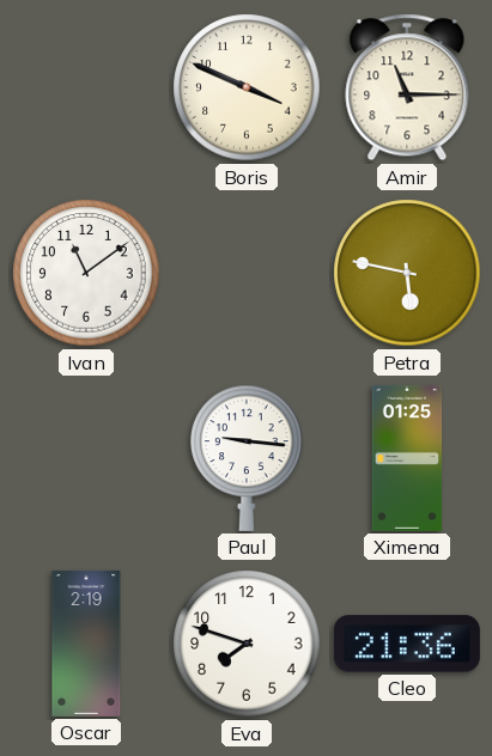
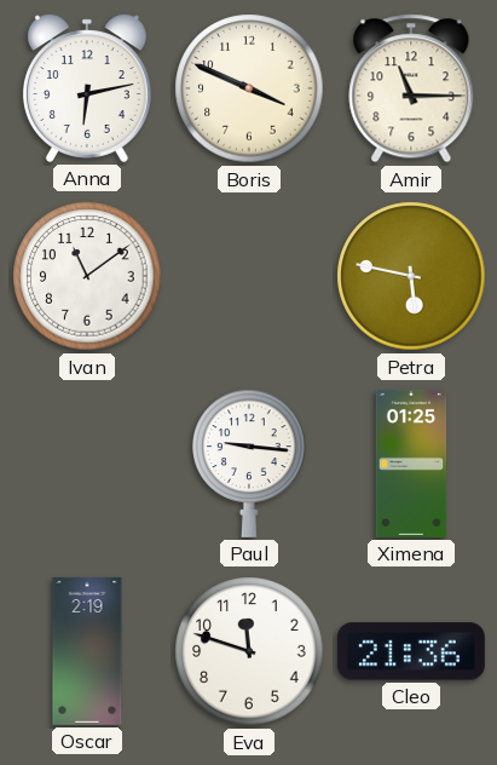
Anna: none -> 6:13 (87, 88)
Eva: 7:48 -> 11:48 (249, 651)
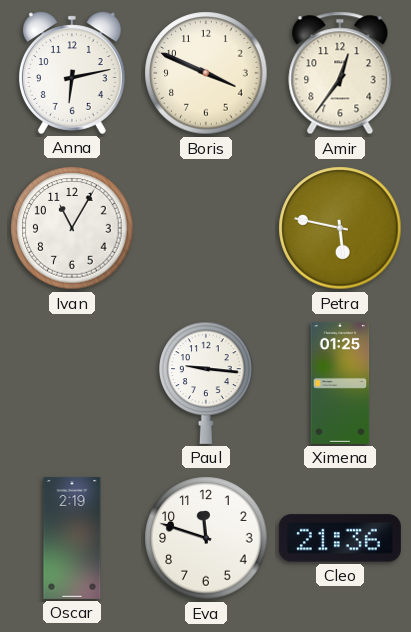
Amir: 11:15 -> 12:36 (340, 73)
Ivan: 11:09 -> 11:05 (72, 228)
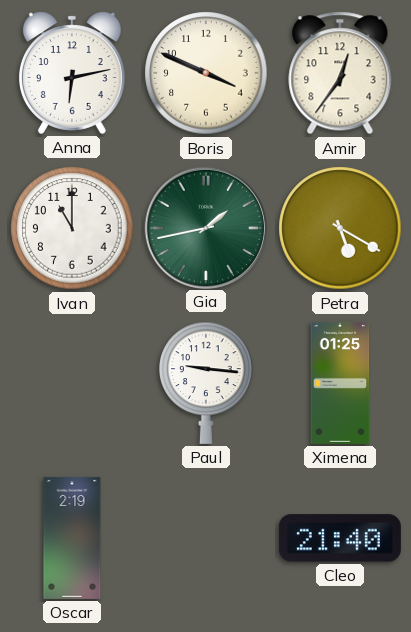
Ivan: 11:05 -> 11:00 (72, 228)
Gia: none -> 1:43 (205, 227)
Petra: 5:47 -> 5:20 (340, 228)
Eva: 11:48 -> none (206, 538)
Cleo: 21:36 -> 21:40 (340, 538)
